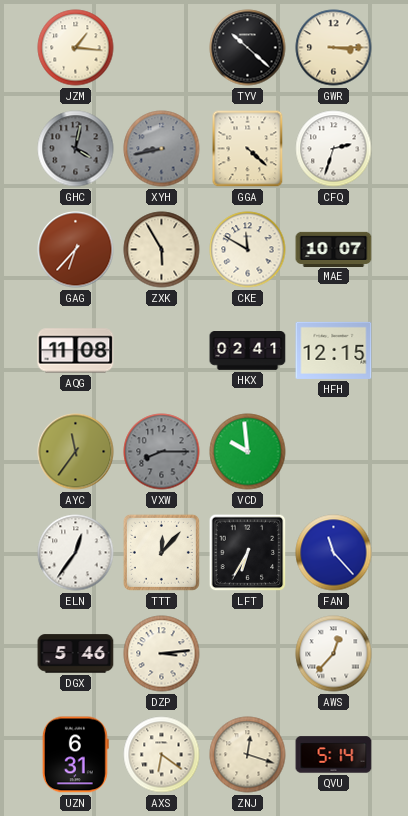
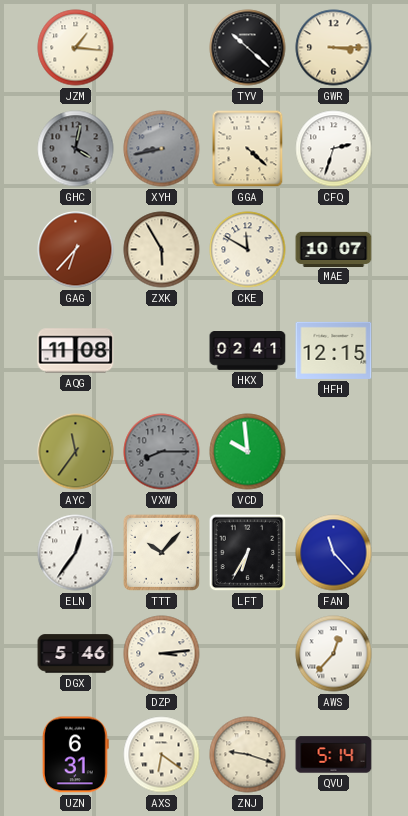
TTT: 12:07 -> 10:07 (161, 552)
ZNJ: 12:18 -> 9:18 (248, 755)
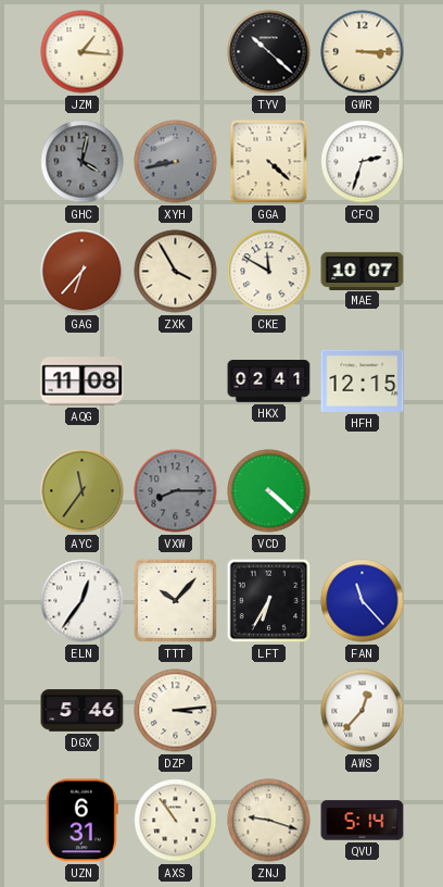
ZXK: 5:55 -> 3:55 (176, 272)
VCD: 9:59 -> 4:22 (269, 491)
AXS: 6:21 -> 10:54 (176, 821)
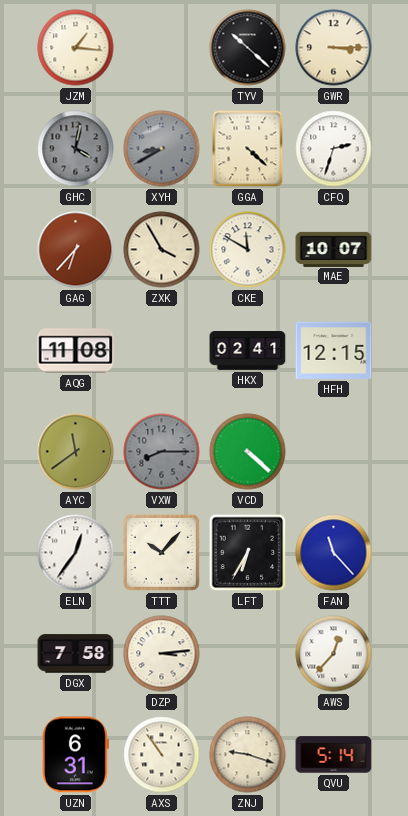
XYH: 8:43 -> 8:40 (162, 149)
AYC: 11:36 -> 11:39 (76, 452)
DGX: 5:46 -> 7:58 (76, 654)
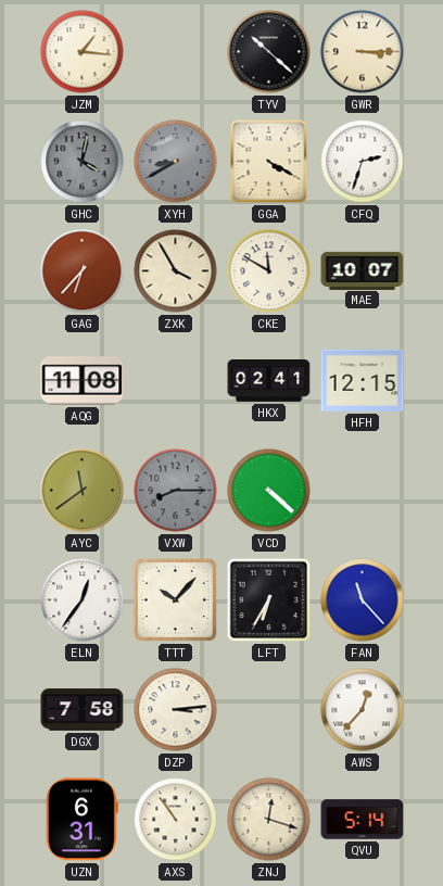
GGA: 4:22 -> 4:20 (269, 162)
ZNJ: 9:18 -> 12:18 (269, 820)
